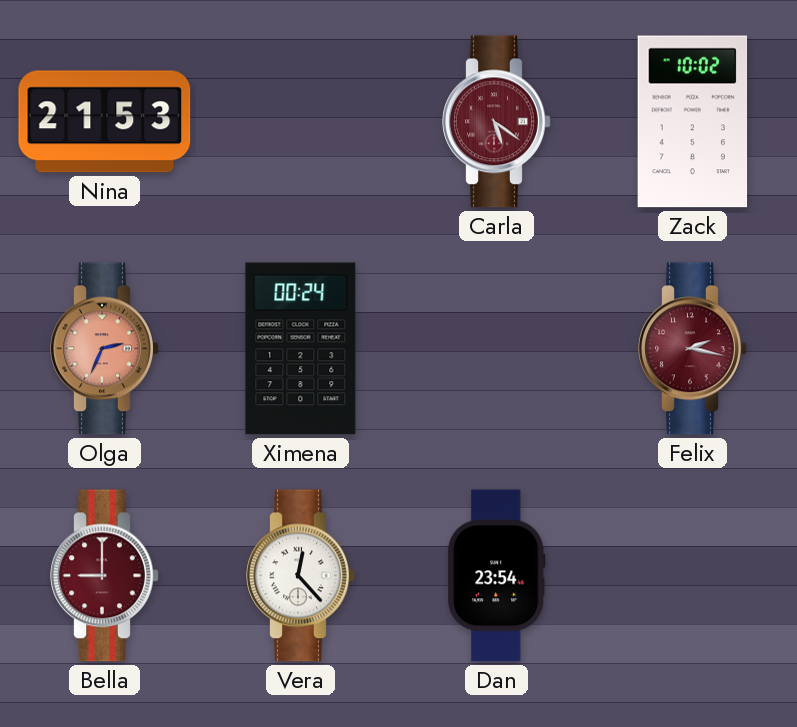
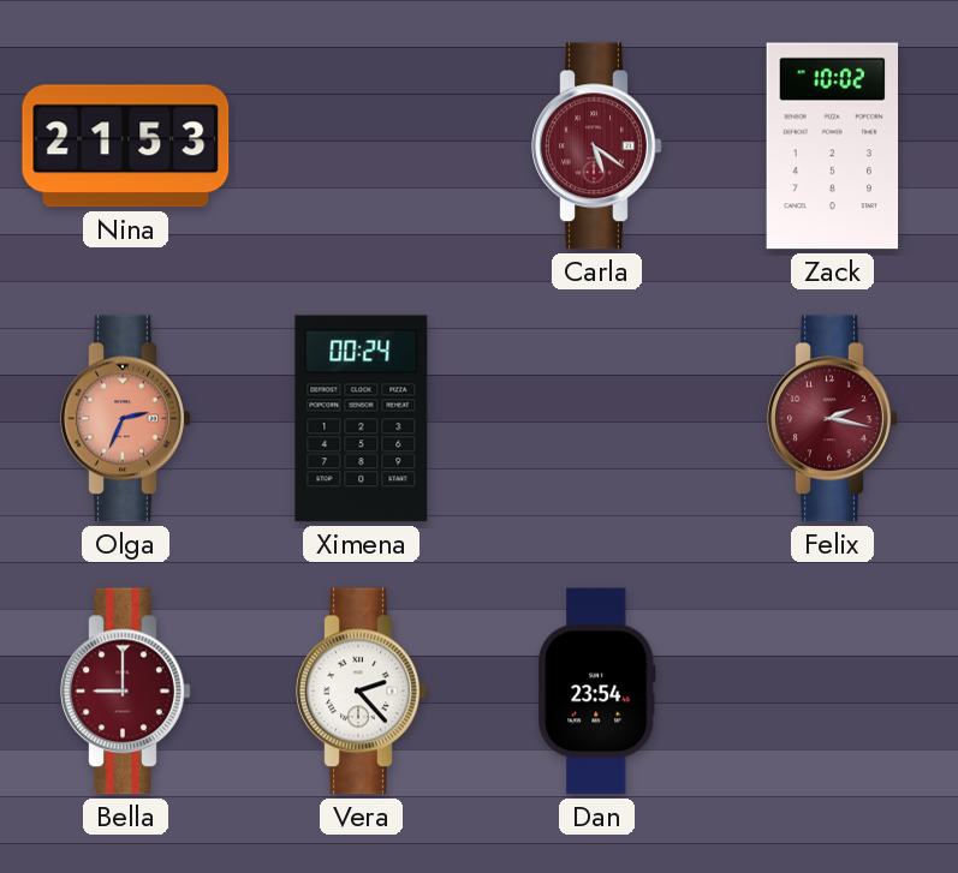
Vera: 12:23 -> 2:23 (362, 692)
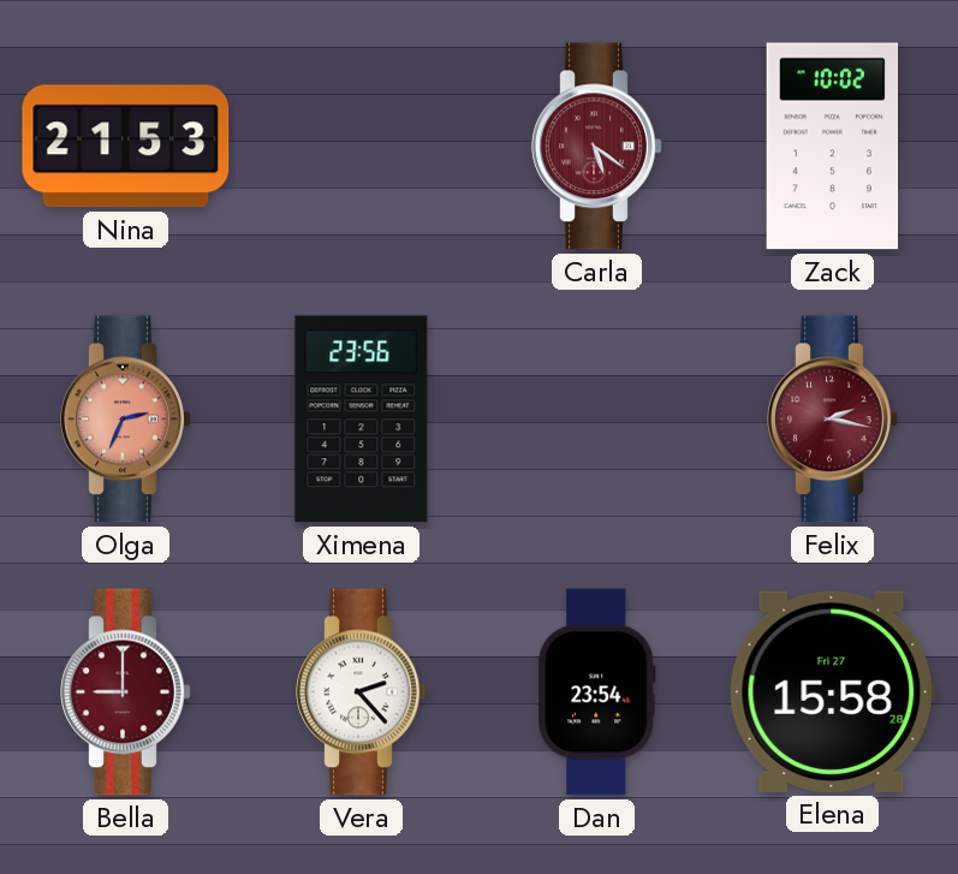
Ximena: 00:24 -> 23:56 (362, 420)
Elena: none -> 15:58 (832, 691)
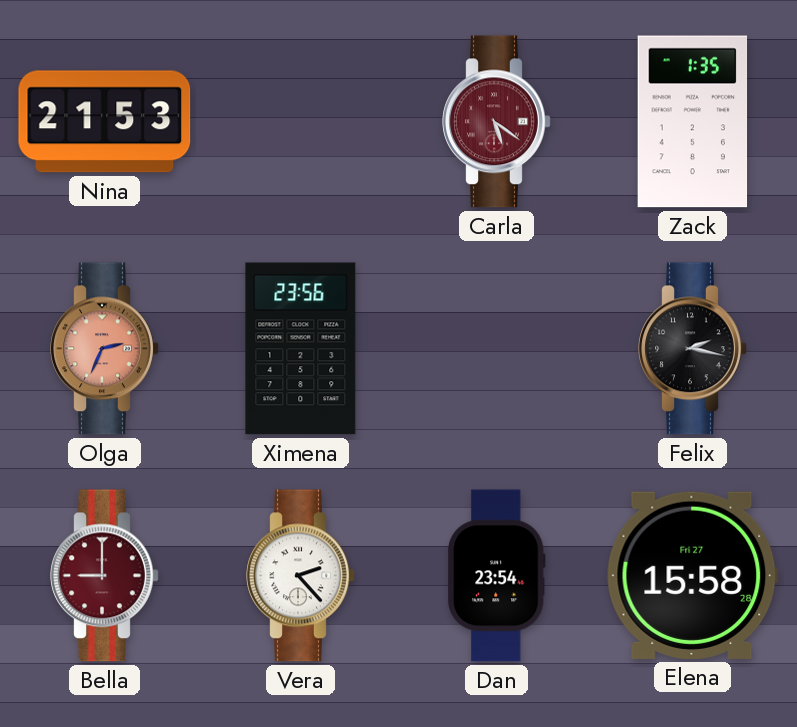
Zack: 10:02 -> 1:35 (693, 122)
Felix dial: burgundy -> black (693, 349)
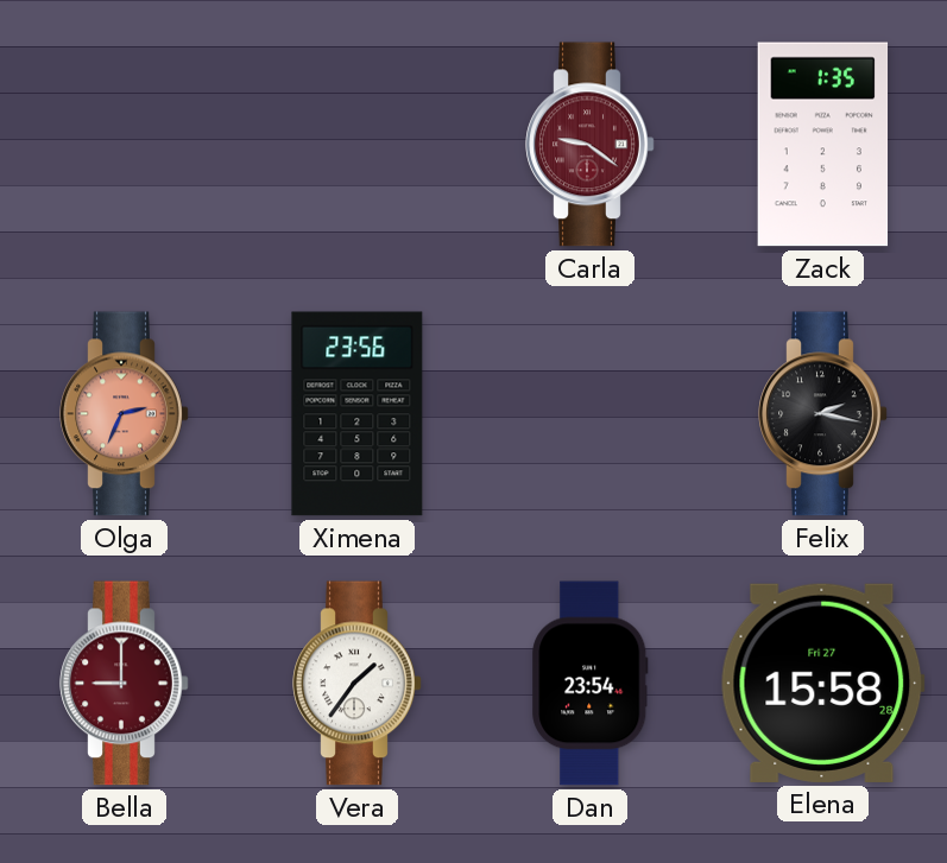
Nina: 21:53 -> none (105, 122)
Carla: 5:21 -> 9:21 (591, 145)
Vera: 2:23 -> 1:36 (358, 684)
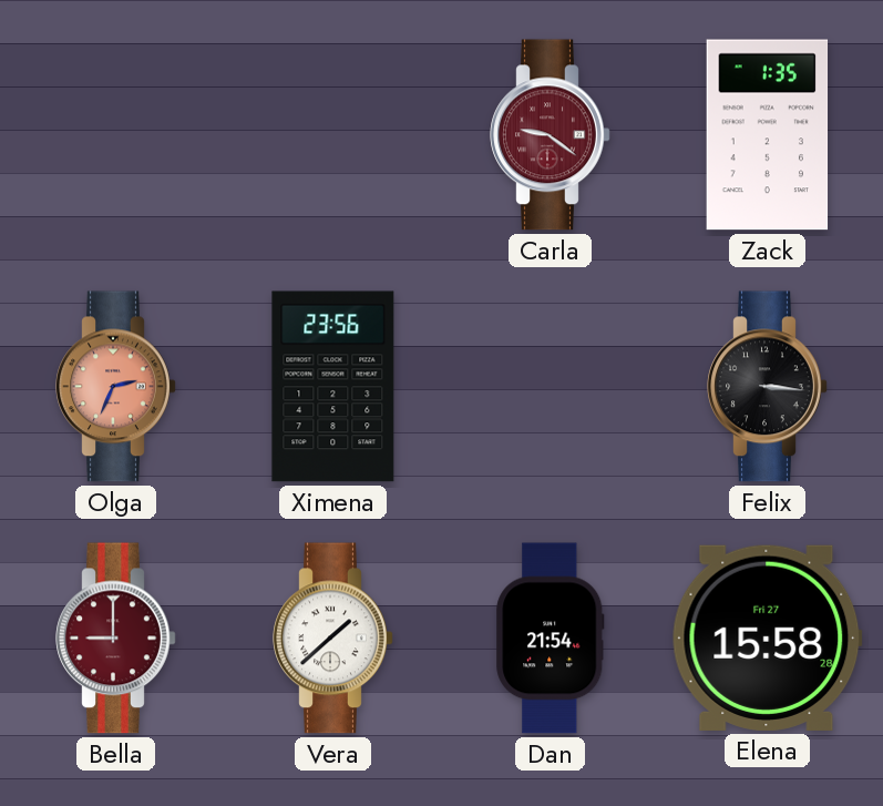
Felix: 2:17 -> 3:16 (768, 387)
Vera: 1:36 -> 1:38 (333, 639)
Dan: 23:54 -> 21:54 (551, 639)
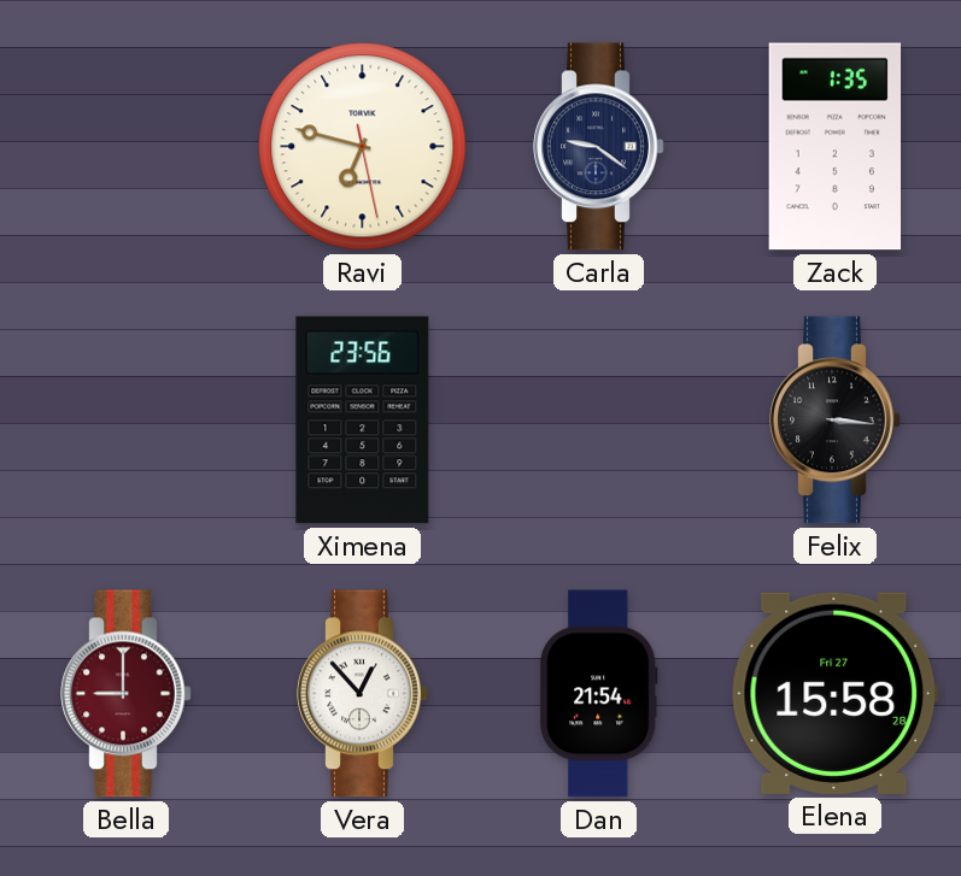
Ravi: none -> 6:47 (363, 147)
Carla dial: burgundy -> navy (599, 147)
Olga: 2:34 -> none (116, 387)
Vera: 1:38 -> 12:53 (363, 694)
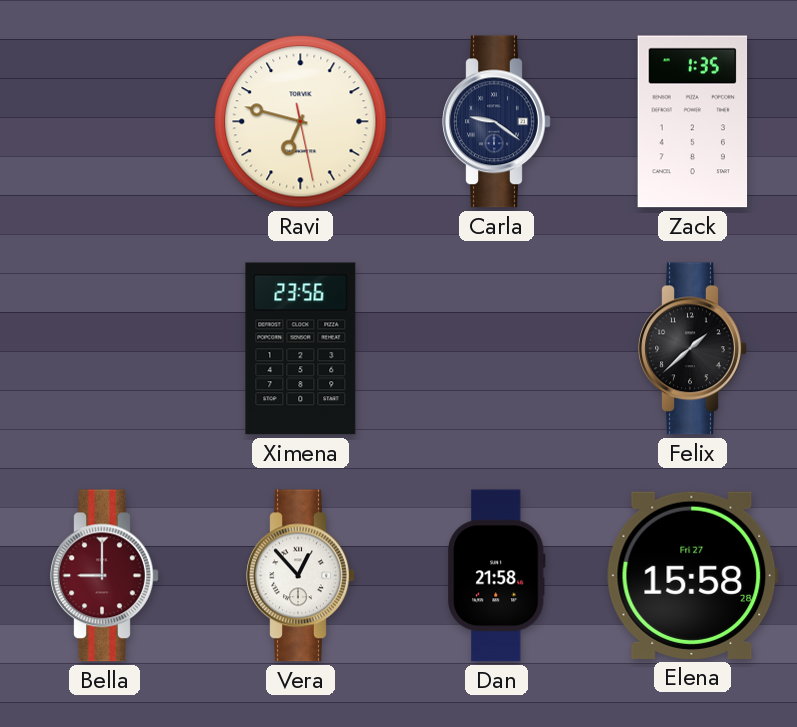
Felix: 3:16 -> 1:38 (693, 349)
Dan: 21:54 -> 21:58 (497, 576)
